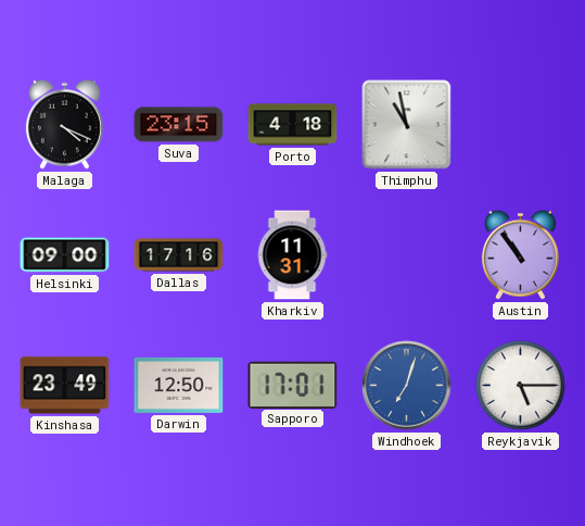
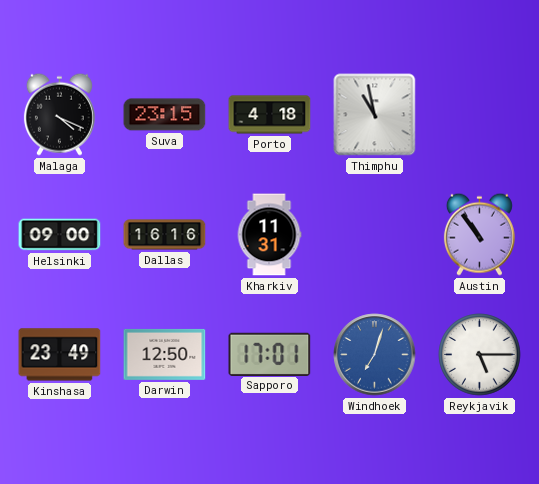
Dallas: 17:16 -> 16:16 (165, 235)
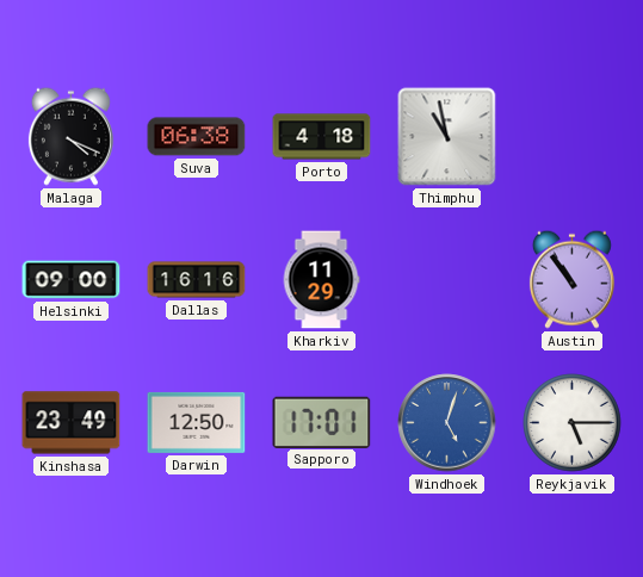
Suva: 23:15 -> 06:38 (197, 137)
Kharkiv: 11:31 -> 11:29 (321, 280)
Windhoek: 7:03 -> 5:03 (447, 423)
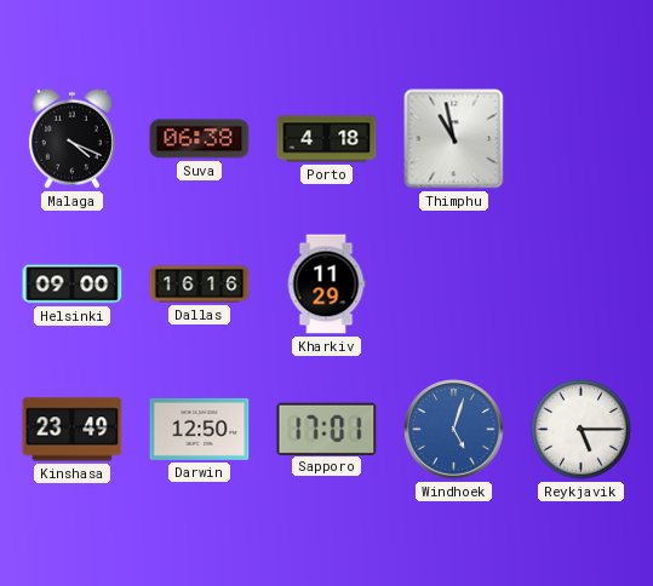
Austin: 10:54 -> none (571, 279)
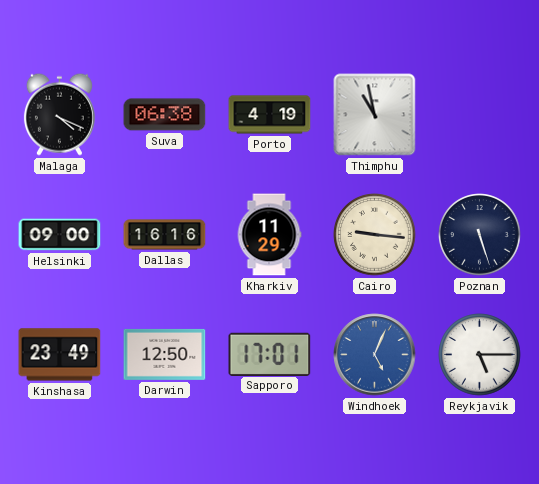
Porto: 4:18 -> 4:19 (270, 115)
Cairo: none -> 9:16 (375, 235)
Poznan: none -> 5:27 (480, 235)
Windhoek: 5:03 -> 5:04 (375, 355)
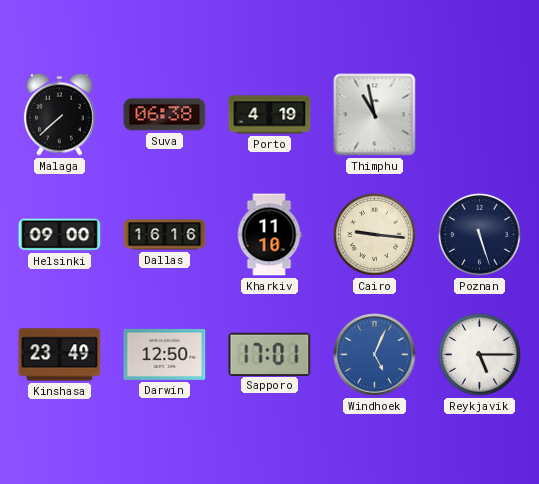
Malaga: 4:19 -> 7:38 (59, 114)
Kharkiv: 11:29 -> 11:10 (269, 235)
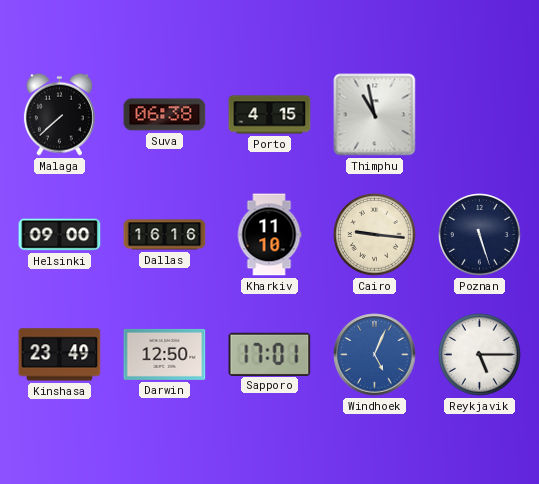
Porto: 4:19 -> 4:15 (270, 115)
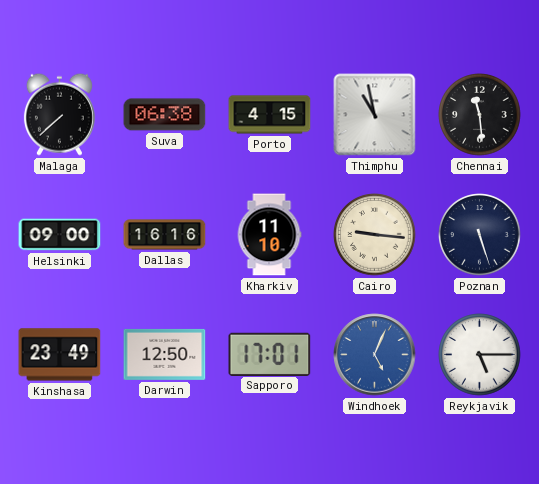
Chennai: none -> 11:29 (480, 115)
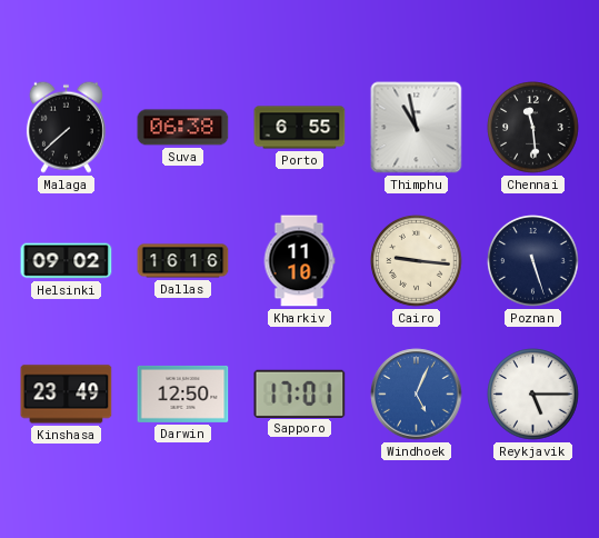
Porto: 4:15 -> 6:55 (300, 128)
Helsinki: 09:00 -> 09:02 (67, 261)
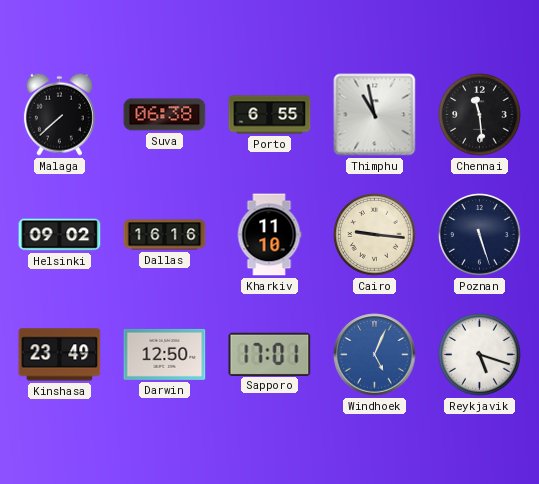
Reykjavik: 5:15 -> 5:18 (480, 355)
